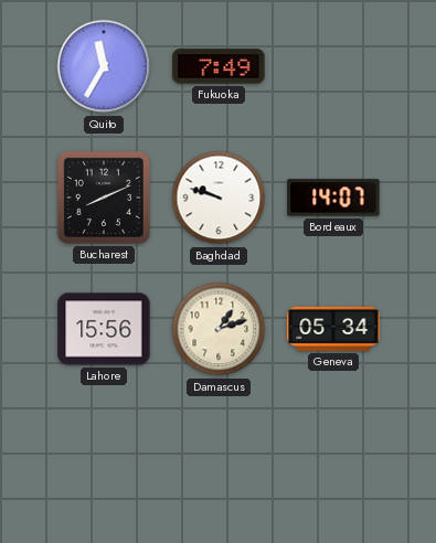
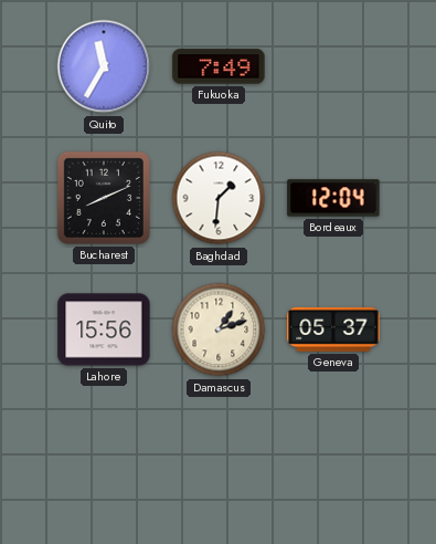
Baghdad: 9:48 -> 1:31 (219, 198)
Bordeaux: 14:07 -> 12:04 (333, 198)
Geneva: 05:34 -> 05:37 (333, 329)
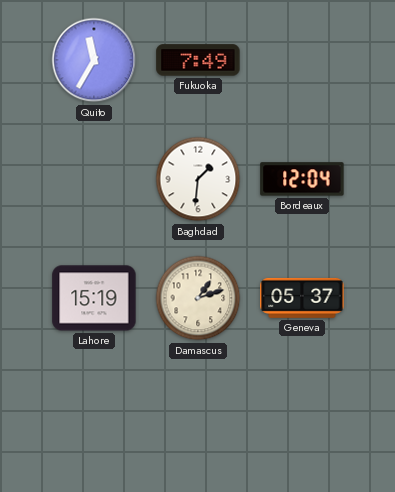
Bucharest: 8:11 -> none (104, 198)
Lahore: 15:56 -> 15:19 (94, 298)
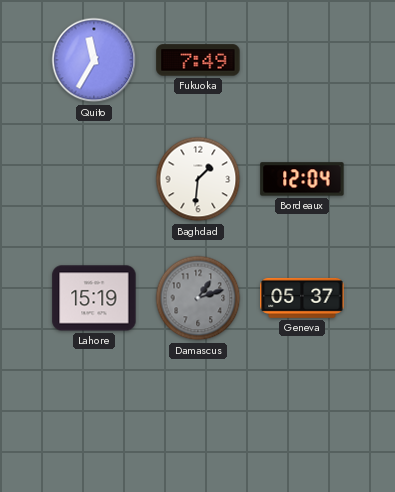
Damascus dial: cream -> grey (198, 298)
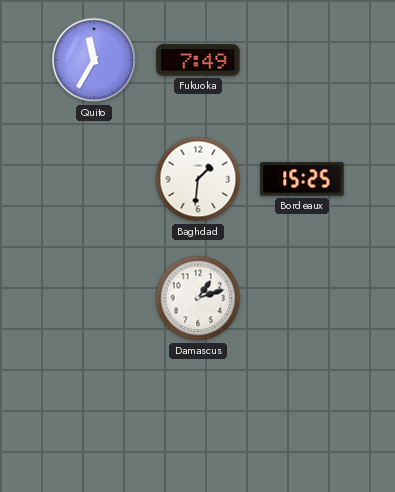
Bordeaux: 12:04 -> 15:25 (302, 179)
Lahore: 15:19 -> none (94, 298)
Damascus dial: grey -> white (198, 298)
Geneva: 05:37 -> none (302, 298)
